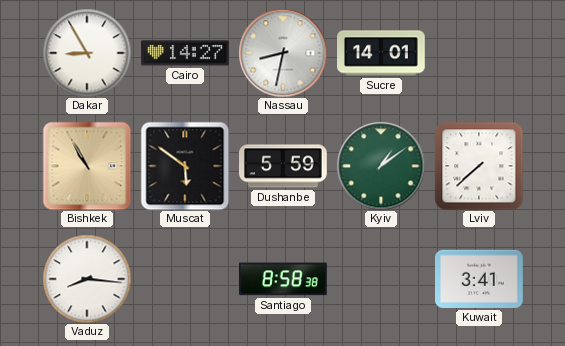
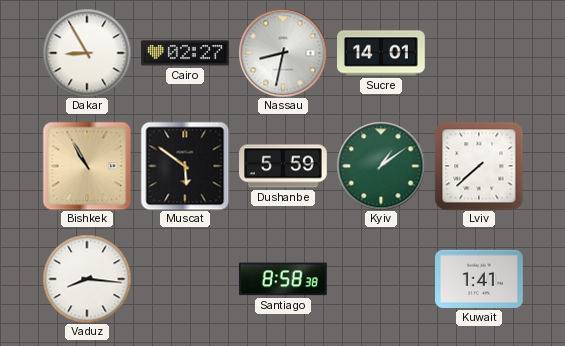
Cairo: 14:27 -> 02:27 (185, 53)
Kuwait: 3:41 -> 1:41 (480, 279)
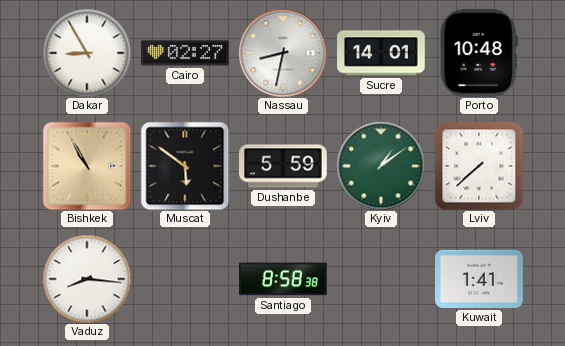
Porto: none -> 10:48 (479, 53)
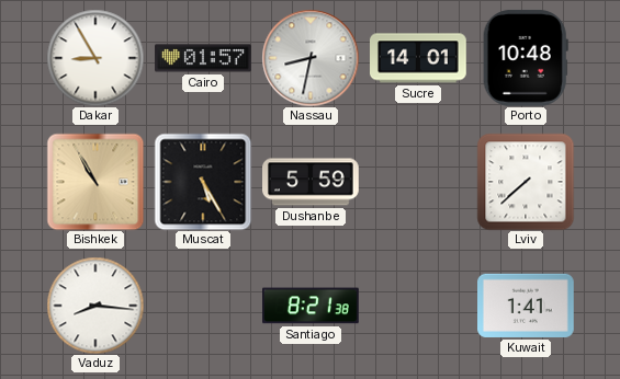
Cairo: 02:27 -> 01:57 (203, 58)
Muscat: 5:51 -> 5:25 (203, 182)
Kyiv: 1:09 -> none (381, 166)
Santiago: 8:58 -> 8:21 (312, 306)
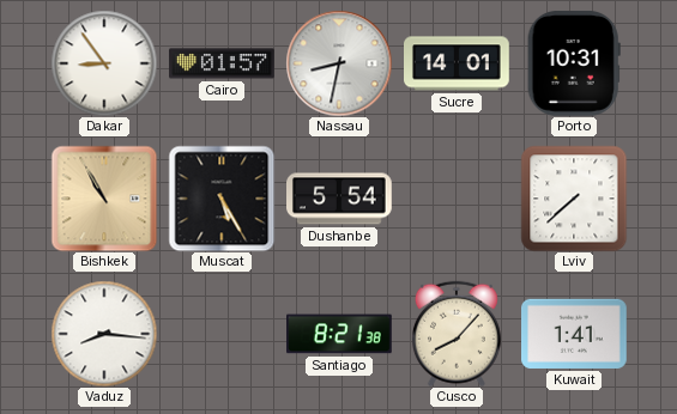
Dakar: 8:55 -> 8:54 (104, 63)
Porto: 10:48 -> 10:31 (574, 63)
Dushanbe: 5:59 -> 5:54 (340, 199)
Cusco: none -> 8:07 (457, 334)
